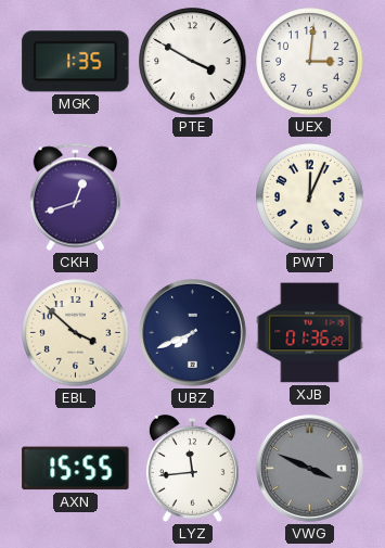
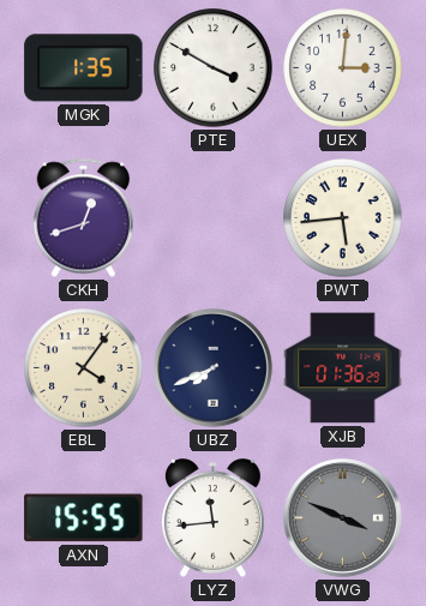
PWT: 12:04 -> 5:44 (343, 218)
EBL: 3:52 -> 4:06 (84, 368)
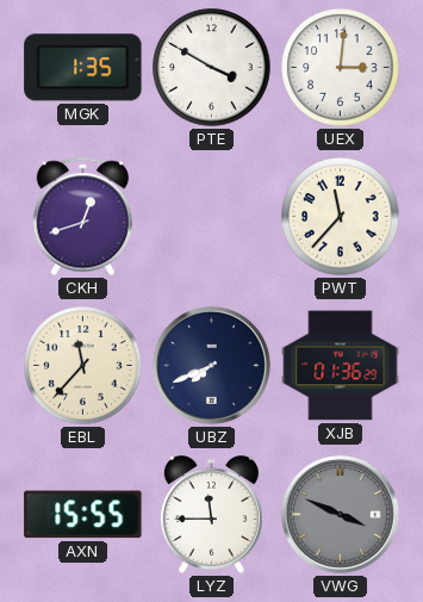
PWT: 5:44 -> 11:37 (341, 217)
EBL: 4:06 -> 11:37 (83, 366)
LYZ: 11:44 -> 11:45 (211, 515)
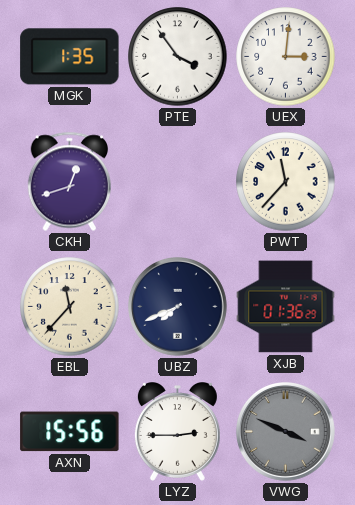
PTE: 3:50 -> 3:54 (178, 57)
AXN: 15:55 -> 15:56 (70, 432)
LYZ: 11:45 -> 2:45 (177, 432)
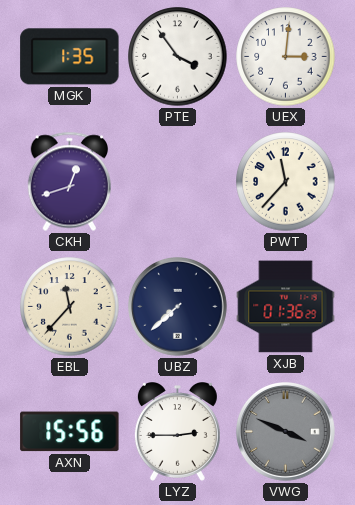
UBZ: 7:41 -> 7:38 (178, 307)
